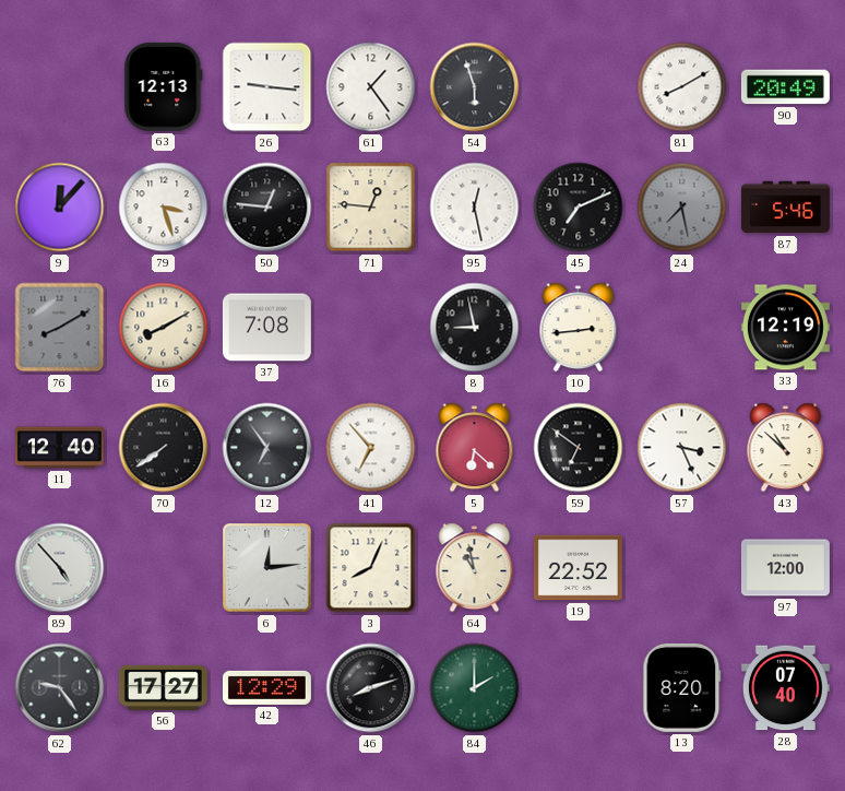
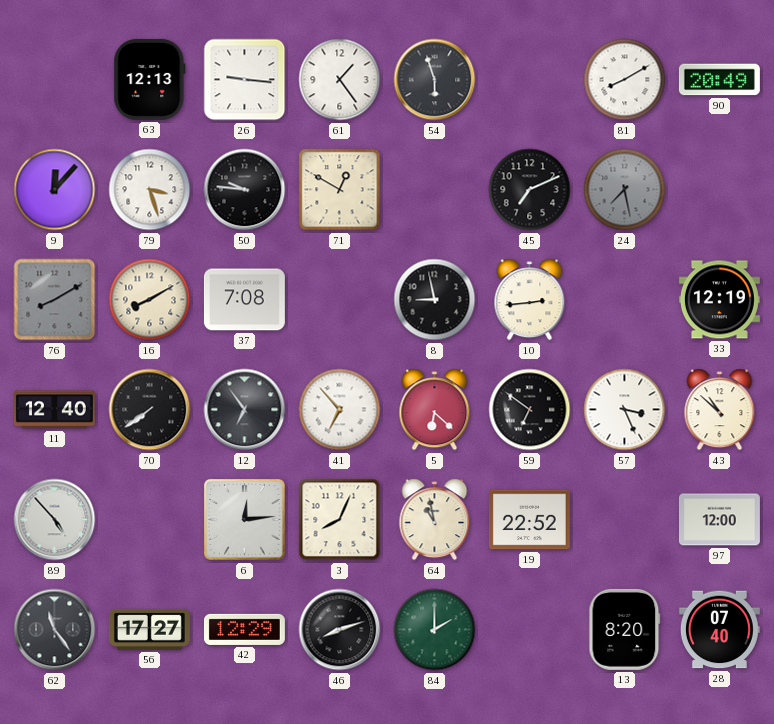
50: 12:46 -> 9:46 (245, 190)
71: 12:46 -> 12:50 (340, 190)
95: 12:28 -> none (475, 208)
87: 5:46 -> none (785, 208)
62: 9:24 -> 11:24 (55, 630)
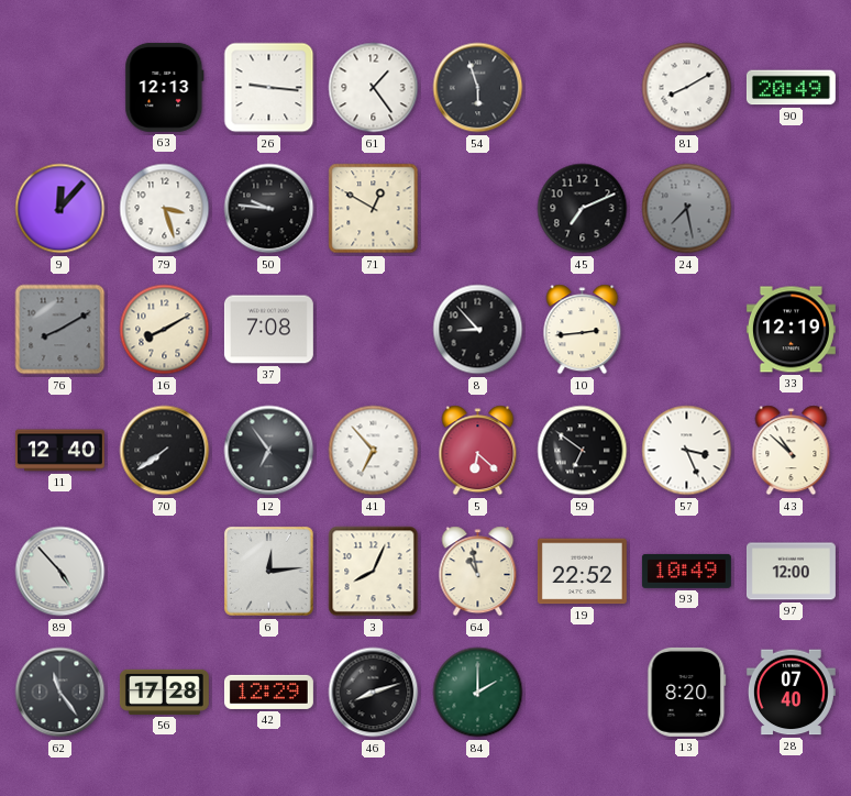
8: 8:58 -> 8:53 (478, 330)
93: none -> 10:49 (686, 571)
56: 17:27 -> 17:28 (164, 692)
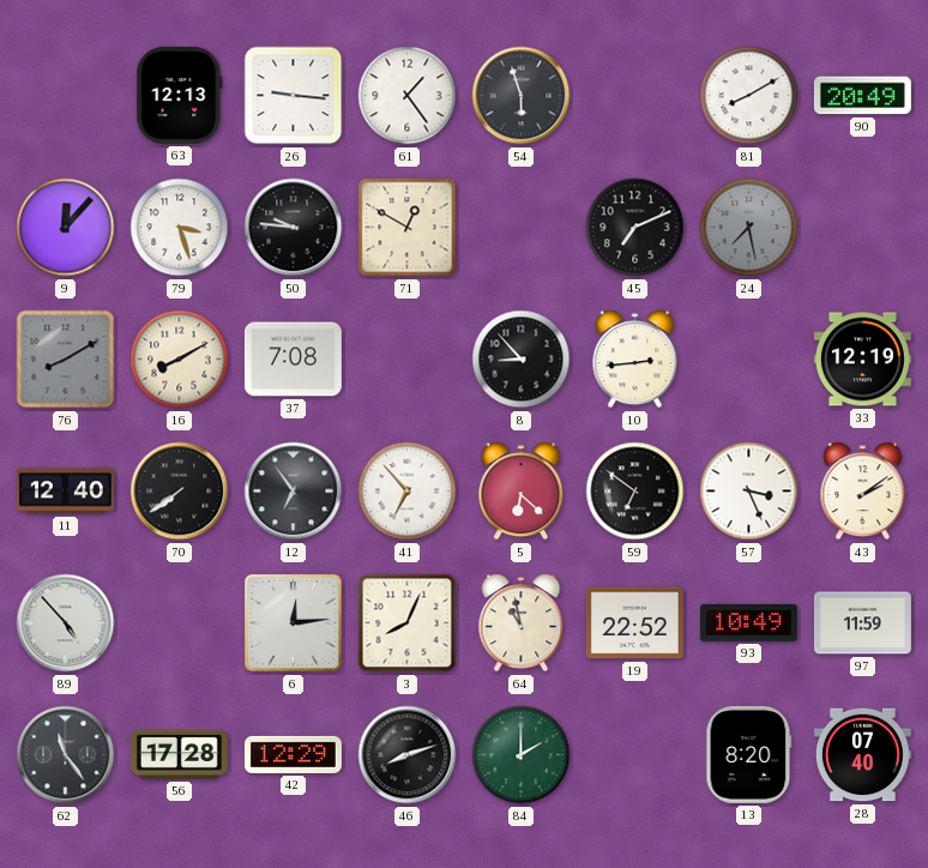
43: 10:52 -> 2:09 (863, 492)
97: 12:00 -> 11:59 (862, 623)
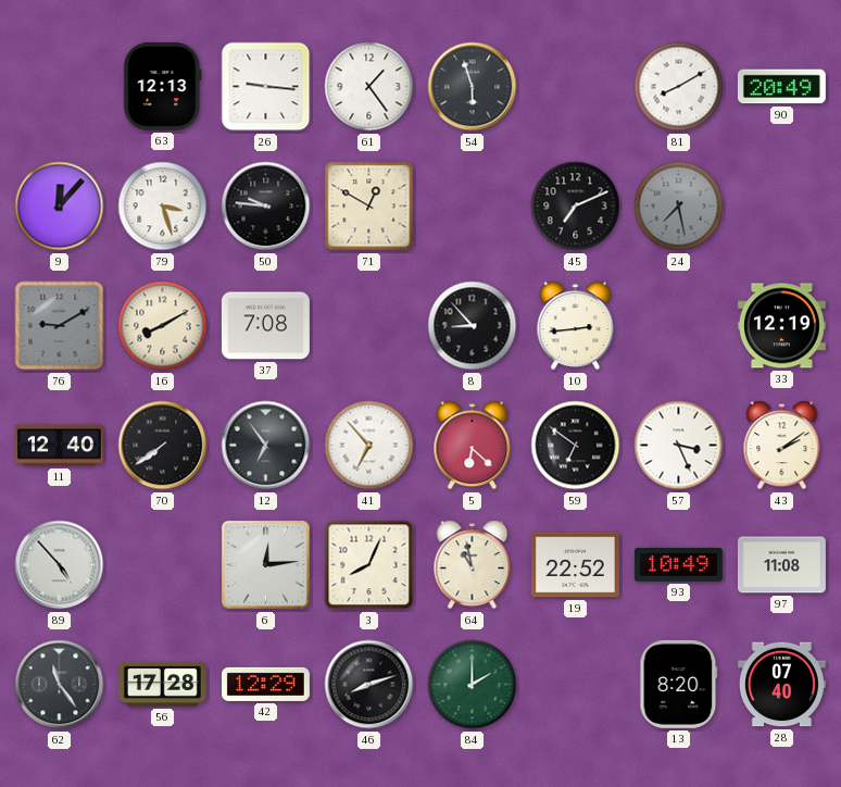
76: 8:10 -> 9:10 (60, 326)
97: 11:59 -> 11:08 (781, 565)
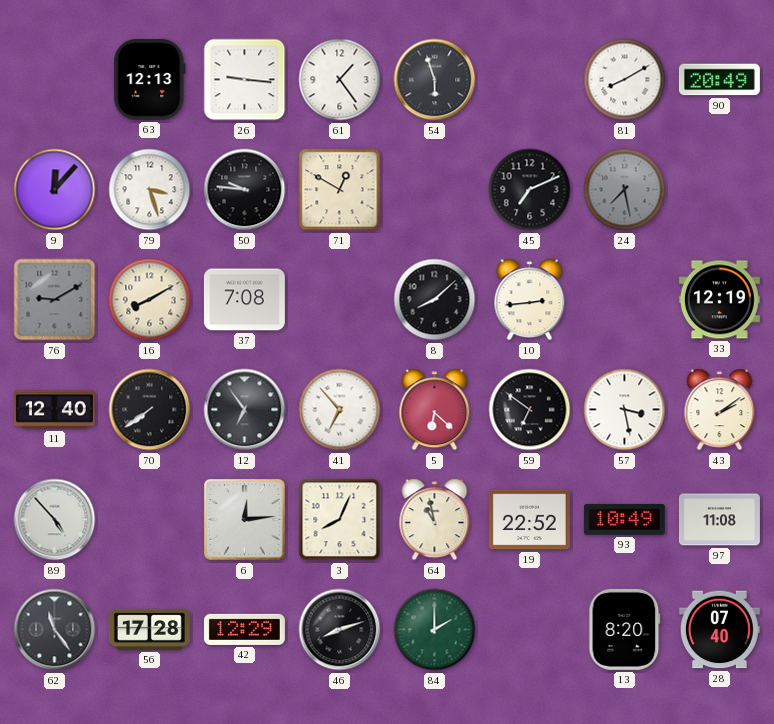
8: 8:53 -> 8:08 (435, 300)
57: 3:26 -> 3:28 (625, 410)
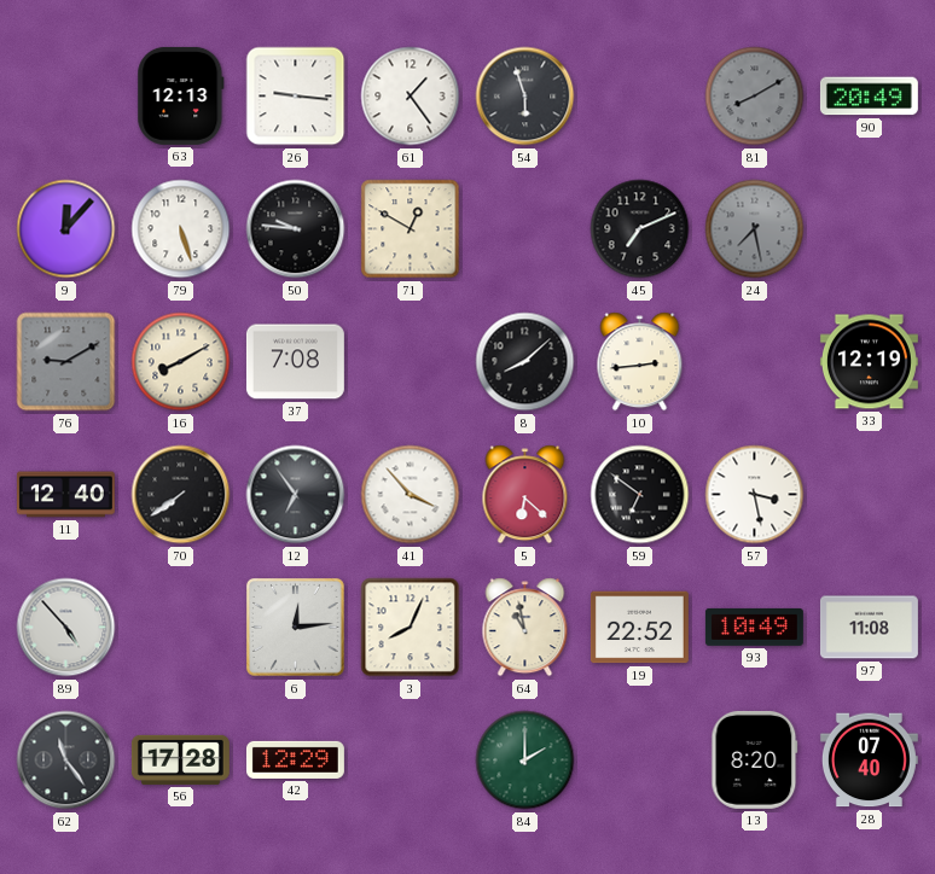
81 dial: white -> grey (755, 97)
79: 3:27 -> 5:27 (181, 229)
41: 6:53 -> 3:53 (411, 495)
43: 2:09 -> none (720, 410)
46: 8:12 -> none (340, 630)
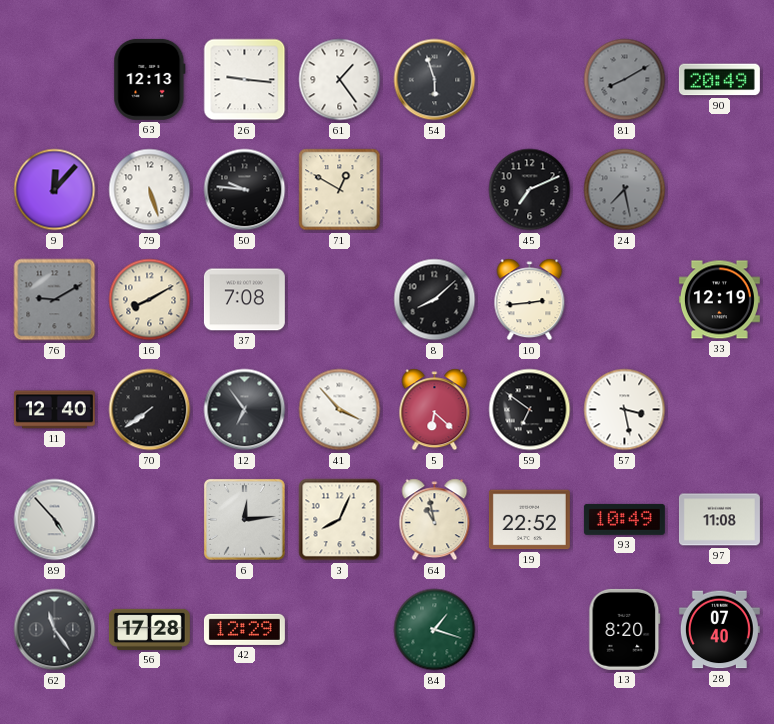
84: 2:00 -> 1:18 (435, 630)
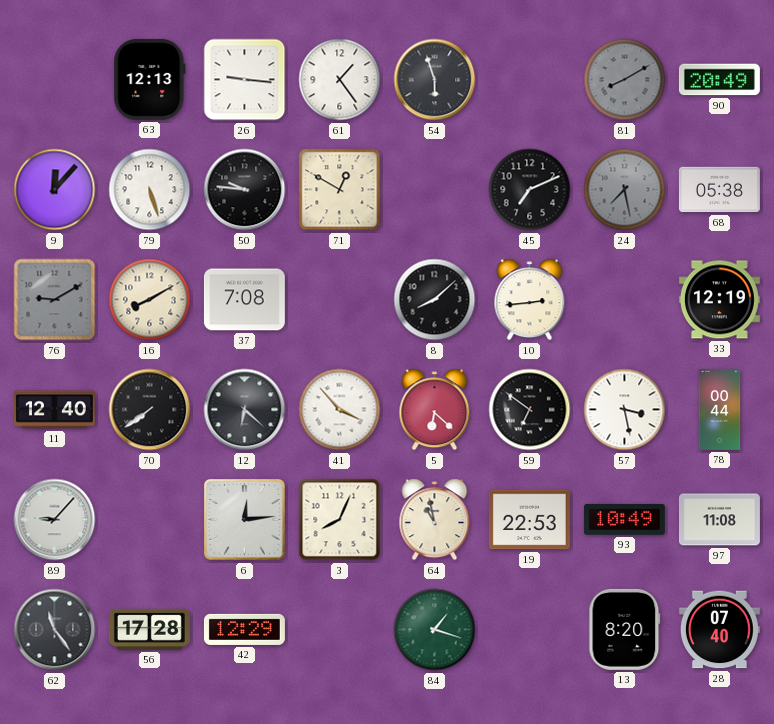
68: none -> 05:38 (719, 190)
12: 6:54 -> 6:22 (245, 410)
78: none -> 00:44 (720, 409)
89: 4:53 -> 9:07 (55, 520)
19: 22:52 -> 22:53 (529, 520)
